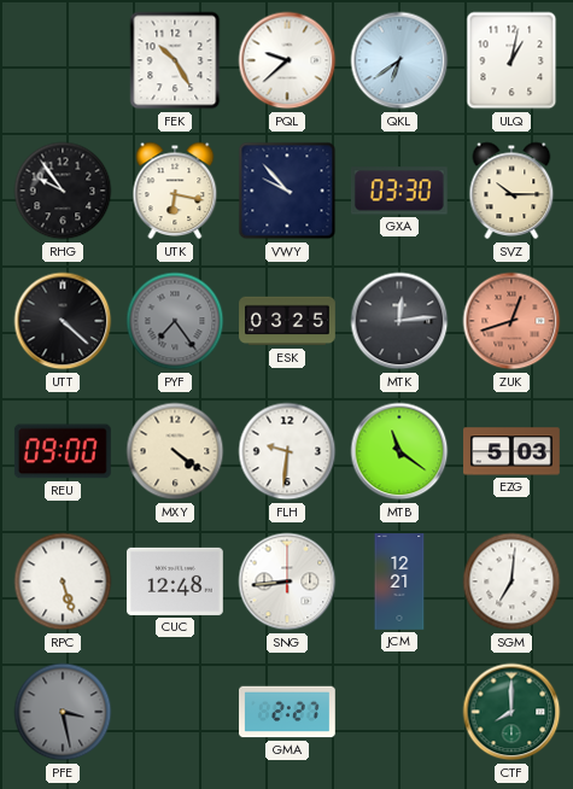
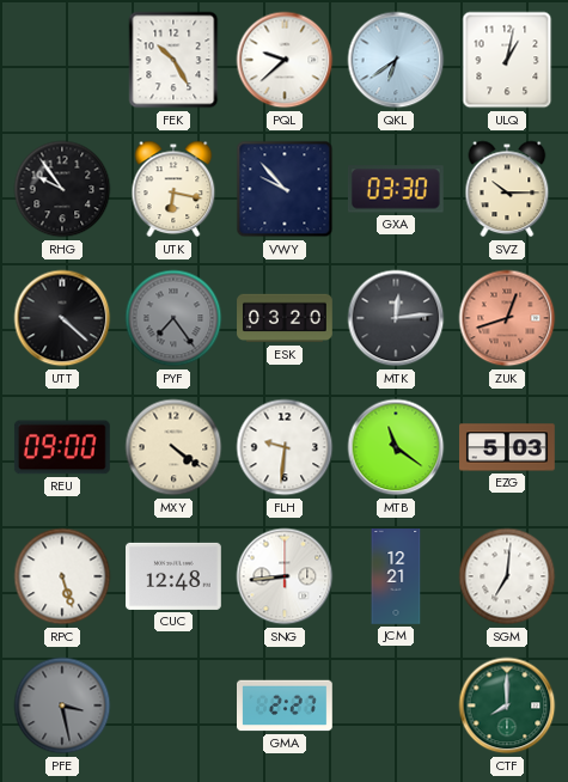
ESK: 03:25 -> 03:20 (285, 318)
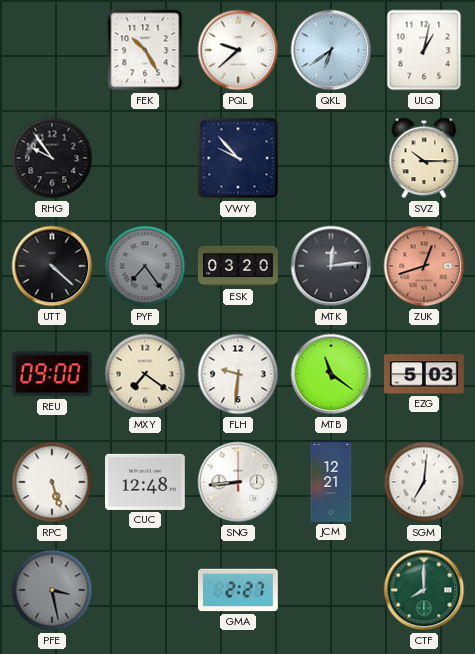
UTK: 6:17 -> none (173, 189)
GXA: 03:30 -> none (396, 189)
MXY: 4:21 -> 7:21 (145, 374)
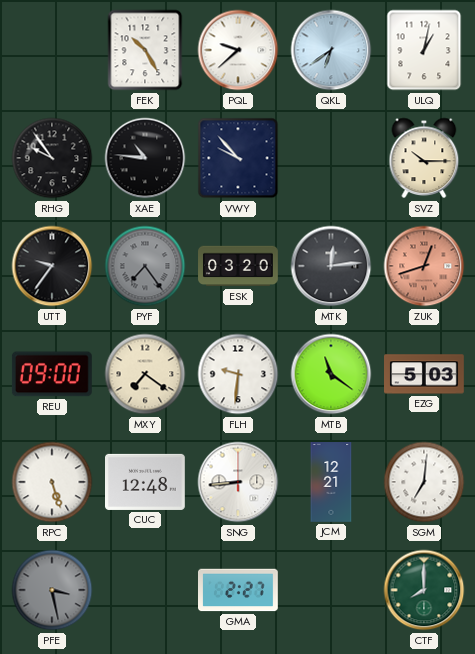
XAE: none -> 10:46 (145, 158)
UTT: 4:22 -> 9:36 (52, 266)
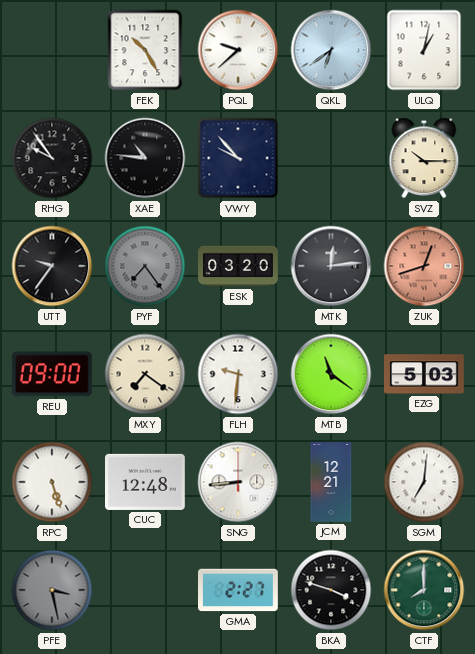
BKA: none -> 3:48 (331, 590)
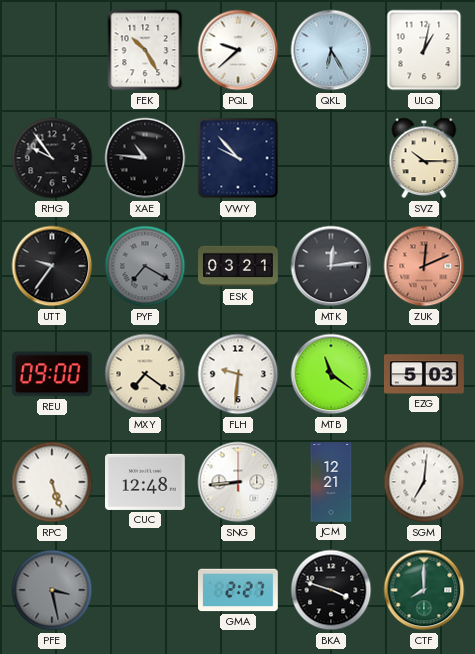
QKL: 6:39 -> 6:25 (331, 50)
PYF: 7:24 -> 7:20 (145, 266)
ESK: 03:20 -> 03:21 (238, 266)
ZUK: 12:42 -> 12:11 (424, 266)
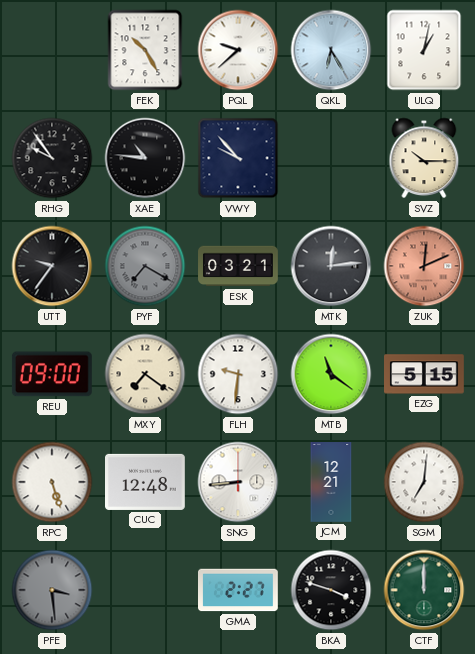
EZG: 5:03 -> 5:15 (425, 374)
PFE: 3:28 -> 3:29 (52, 590)
CTF: 8:00 -> 12:00 (424, 590)
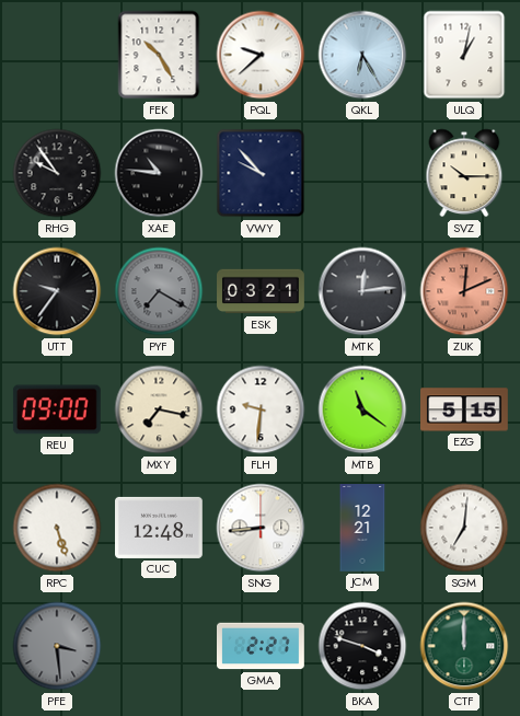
MXY: 7:21 -> 7:17 (159, 409)
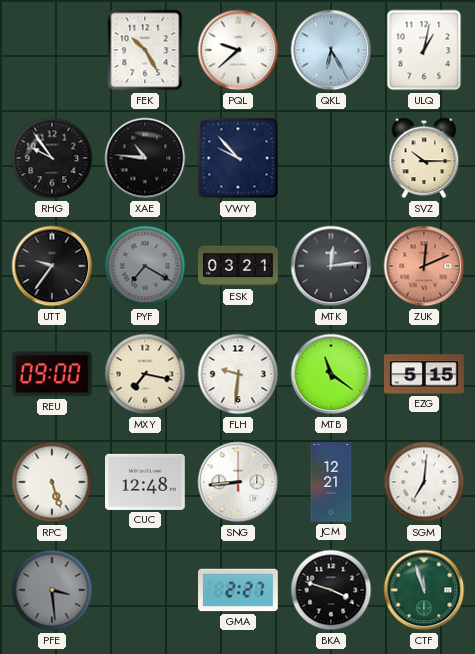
CTF: 12:00 -> 11:57 (424, 590)
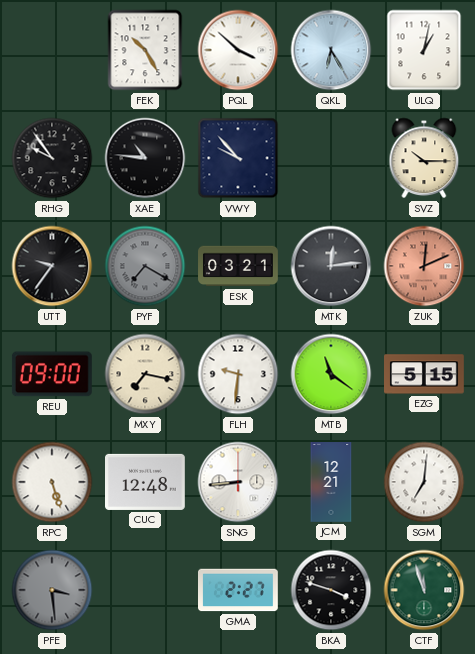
PQL: 9:38 -> 3:52 (238, 50)
